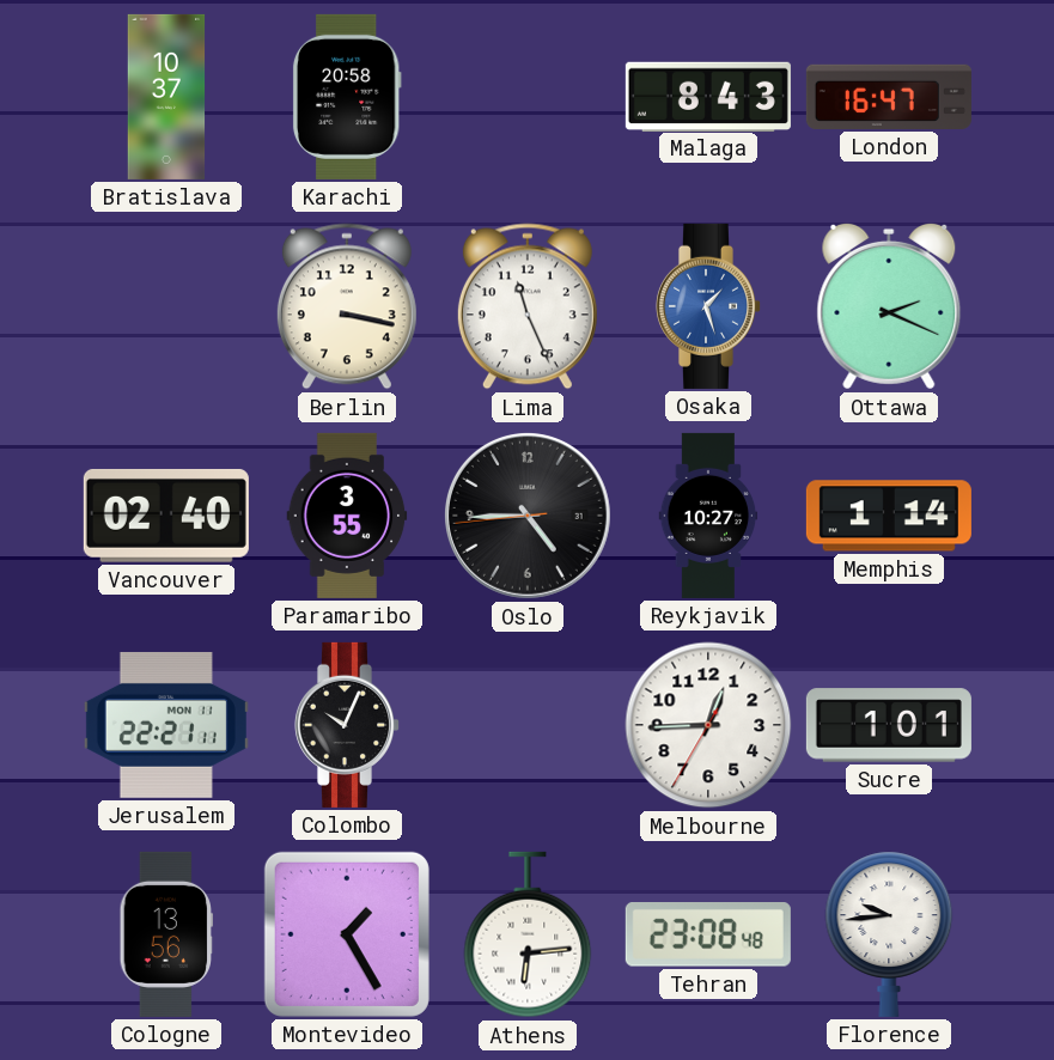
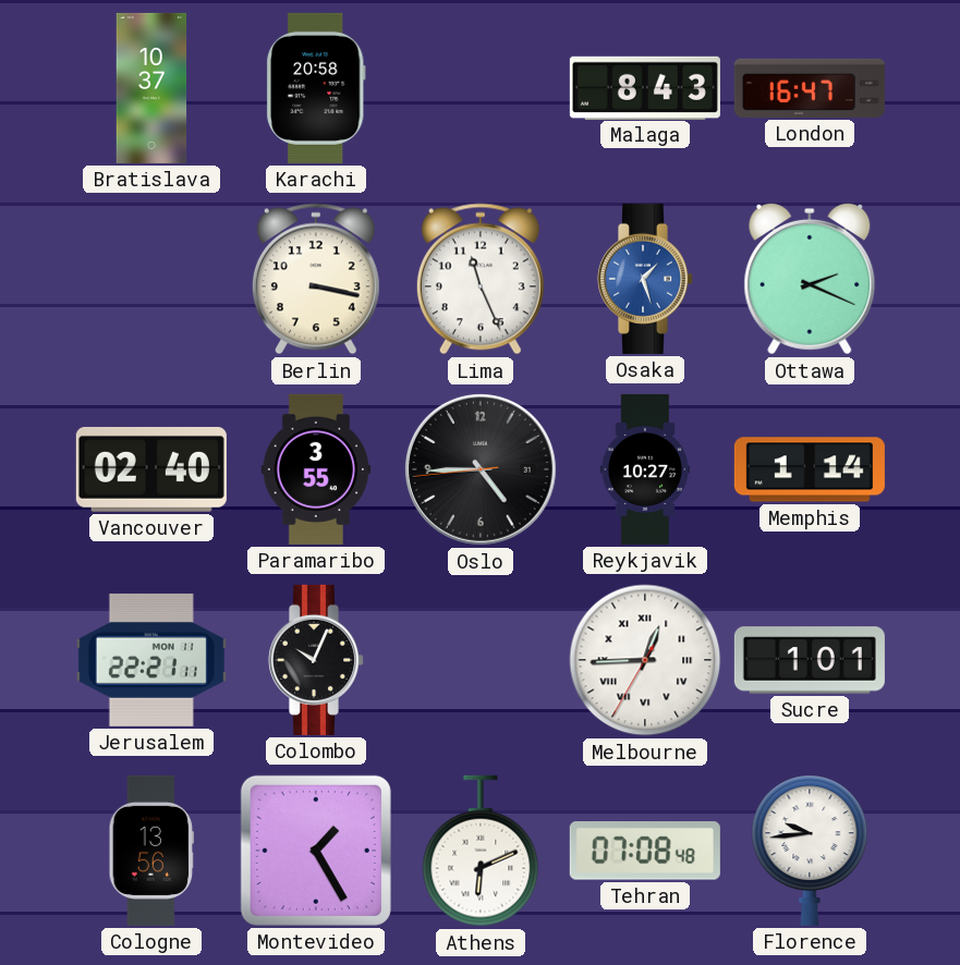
Melbourne numerals: Arabic -> Roman (645, 660)
Athens: 6:14 -> 6:11 (481, 851)
Tehran: 23:08 -> 07:08 (645, 851)
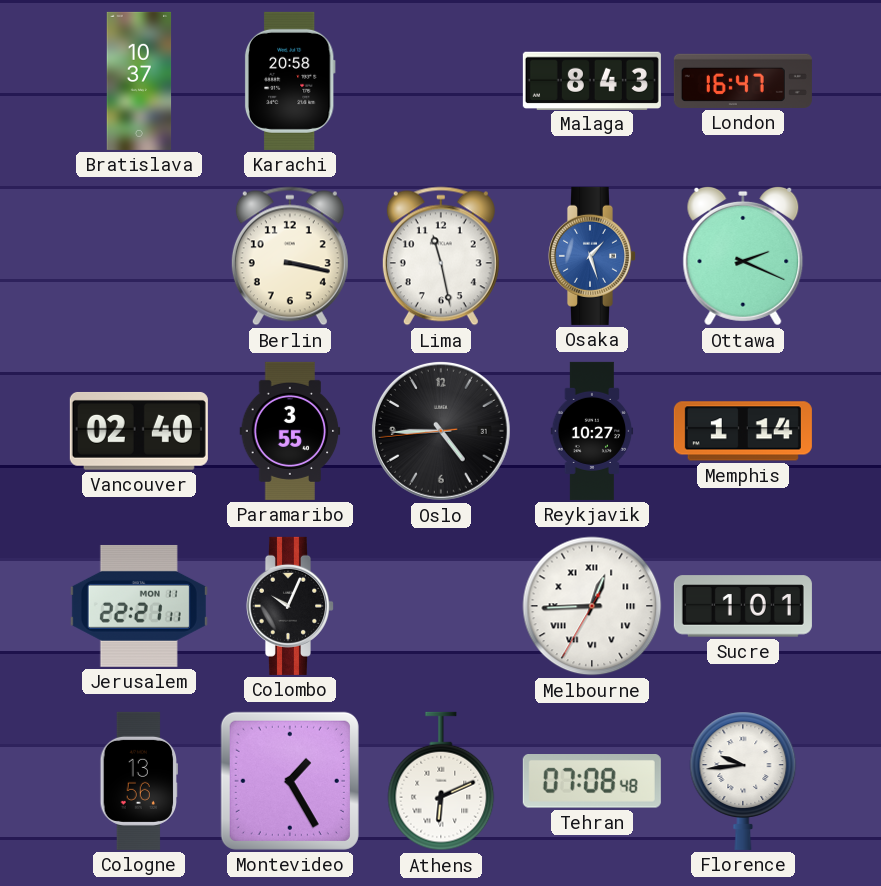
Lima: 11:26 -> 11:28 (441, 256)
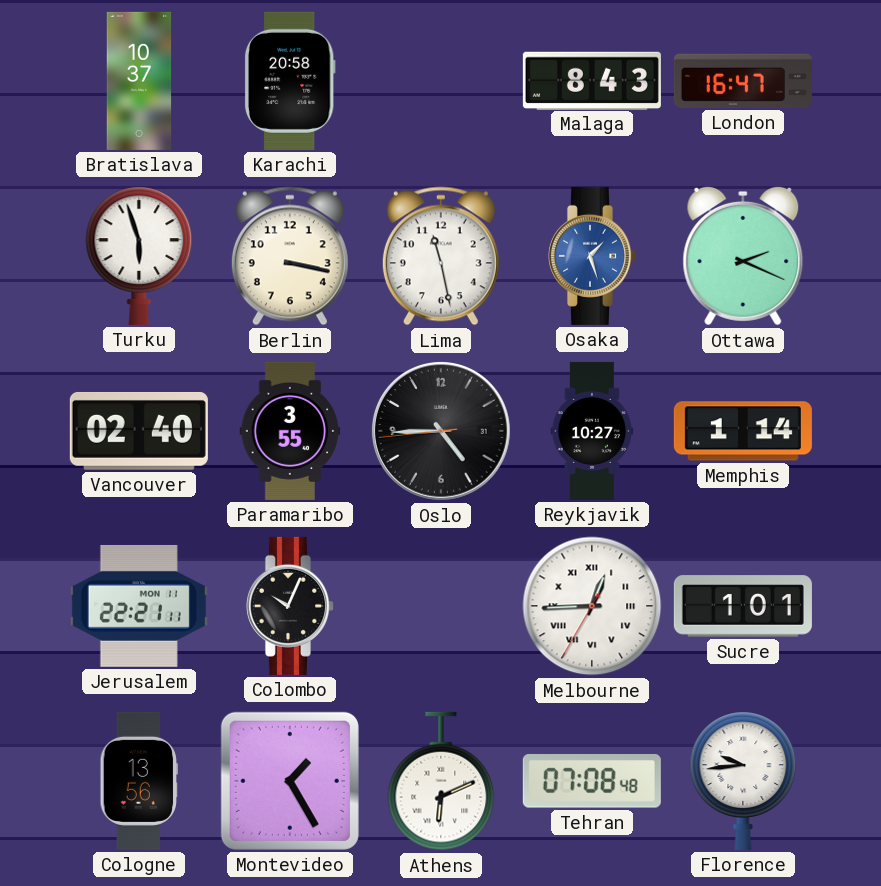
Turku: none -> 5:57 (139, 256)
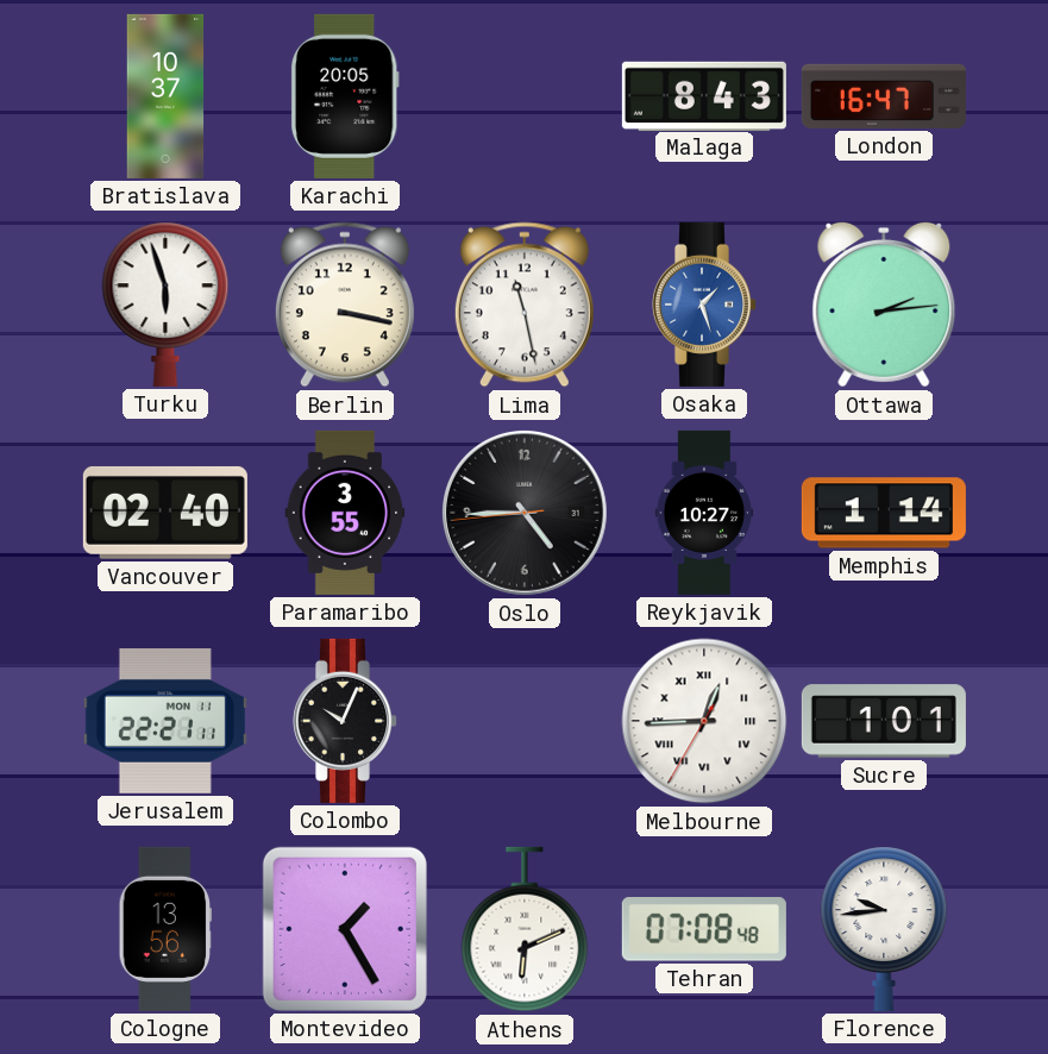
Karachi: 20:58 -> 20:05 (345, 96)
Ottawa: 2:19 -> 2:14 (884, 305)
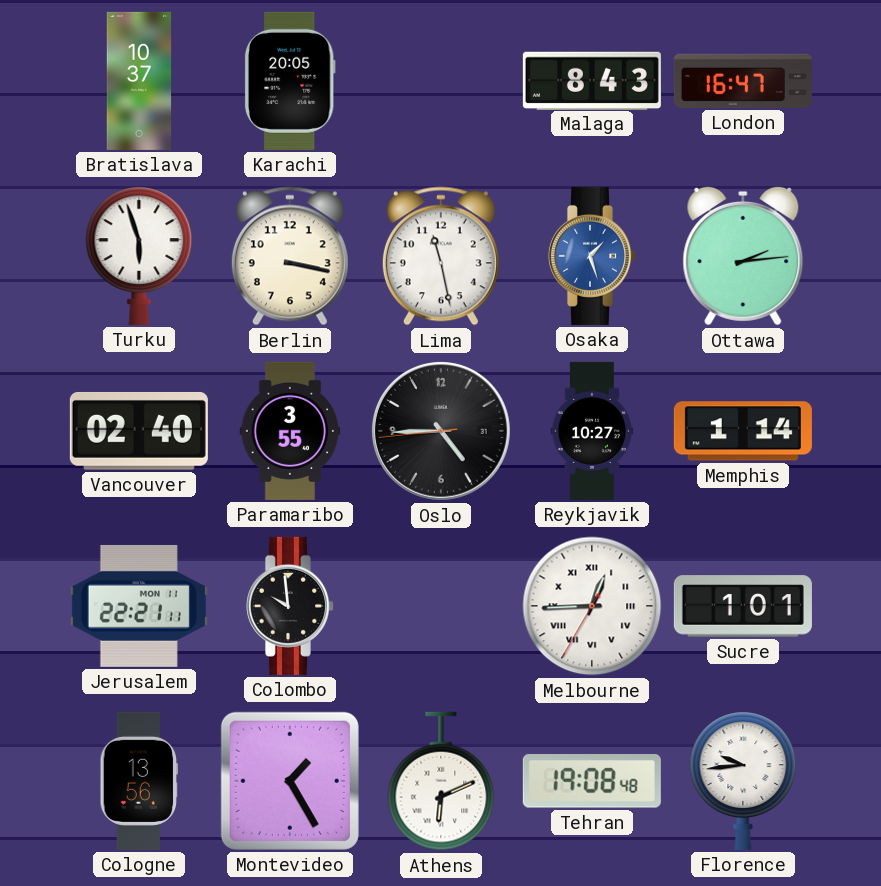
Colombo: 10:04 -> 9:59 (289, 606)
Tehran: 07:08 -> 19:08 (592, 781)
